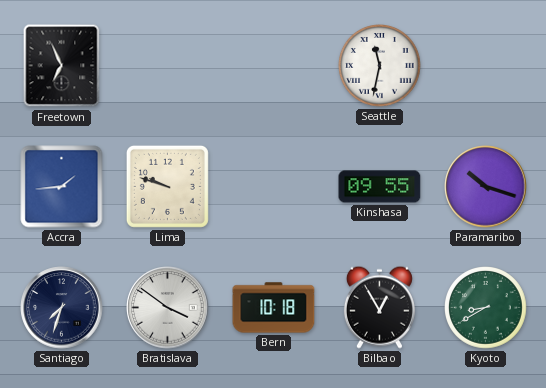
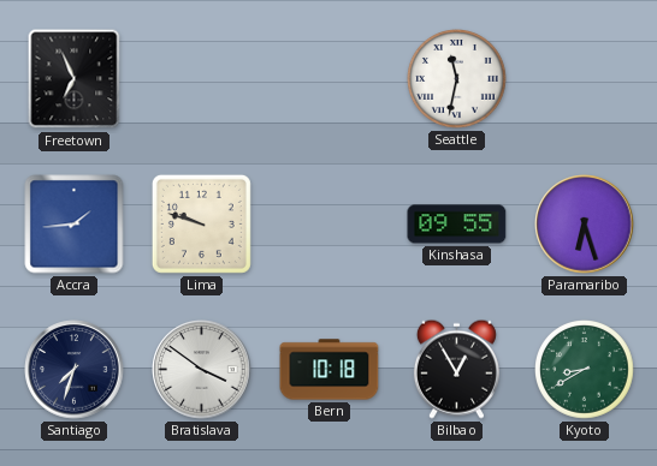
Paramaribo: 10:18 -> 6:27 (585, 225)
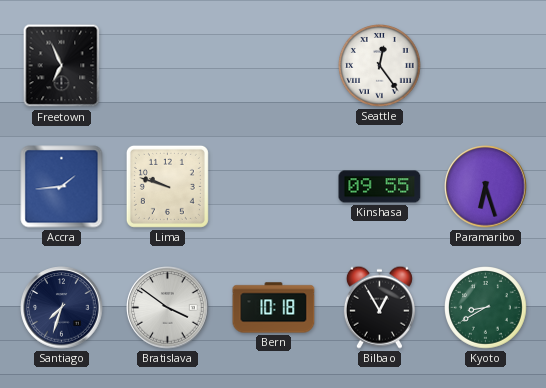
Seattle: 11:32 -> 12:24 (380, 66)
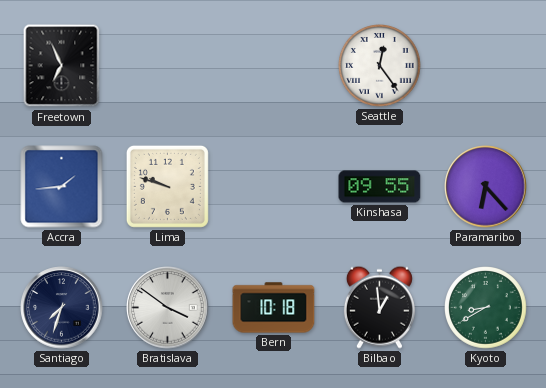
Paramaribo: 6:27 -> 6:23 (486, 187)
Bilbao: 12:55 -> 12:59 (379, 307)
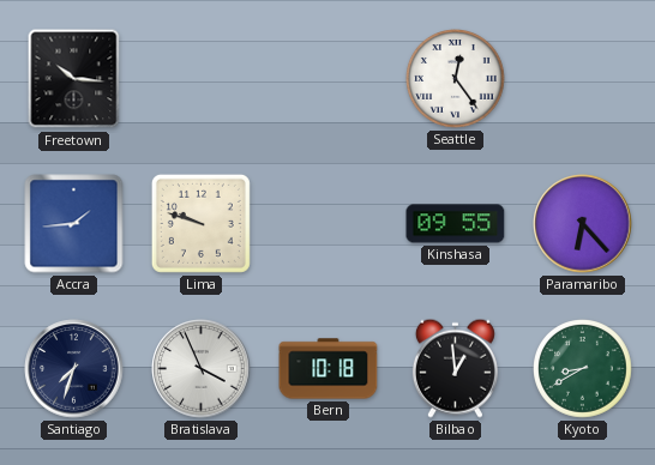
Freetown: 6:56 -> 10:16 (74, 79)
Bratislava: 3:51 -> 3:56 (202, 369)
